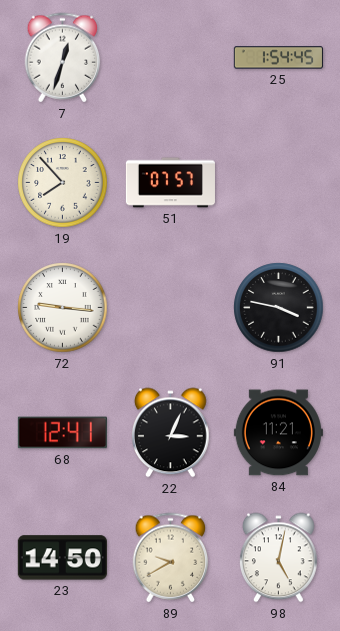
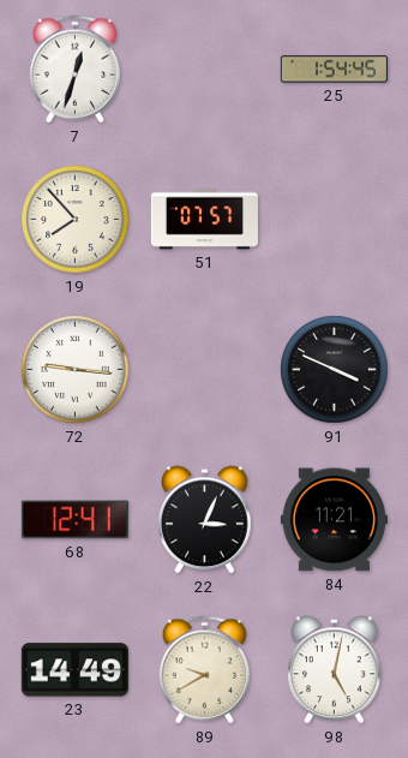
91: 3:47 -> 3:49 (335, 370)
23: 14:50 -> 14:49 (74, 670)
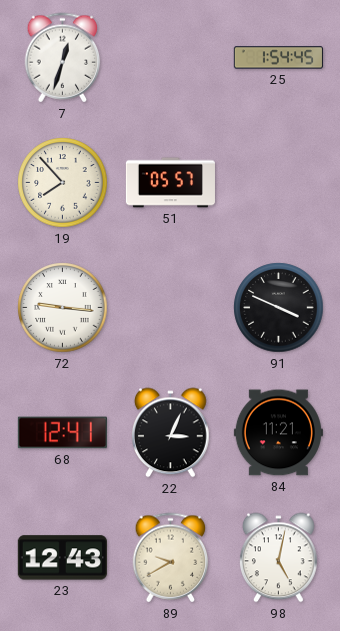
51: 07:57 -> 05:57 (170, 183)
23: 14:49 -> 12:43 (62, 558)
